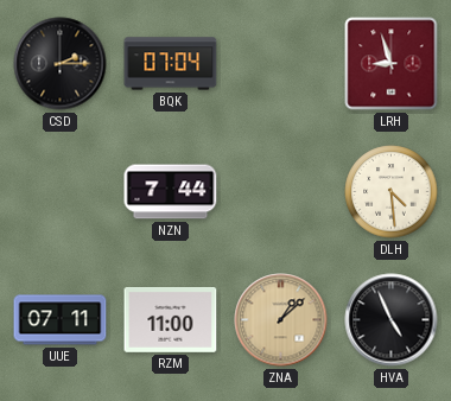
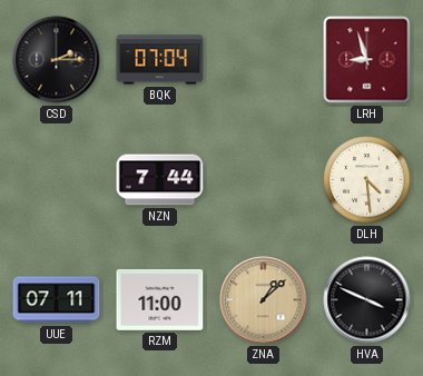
HVA: 4:56 -> 3:49 (367, 300)
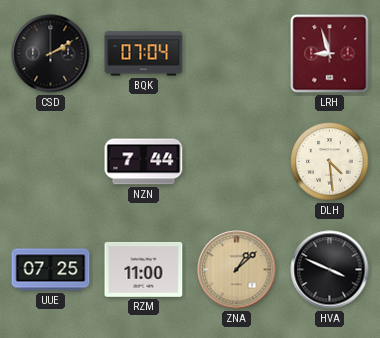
CSD: 2:15 -> 2:10 (51, 54)
UUE: 07:11 -> 07:25 (51, 270)
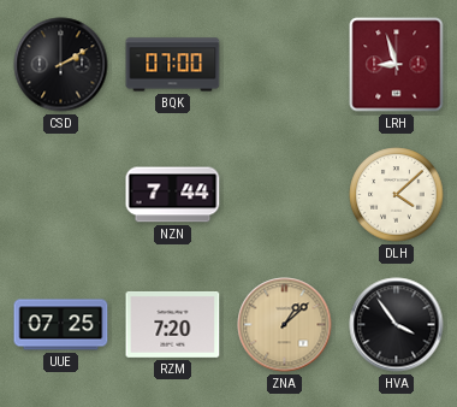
BQK: 07:04 -> 07:00 (173, 65)
DLH: 4:29 -> 4:08 (397, 195)
RZM: 11:00 -> 7:20 (173, 324)
HVA: 3:49 -> 3:54 (397, 325)
